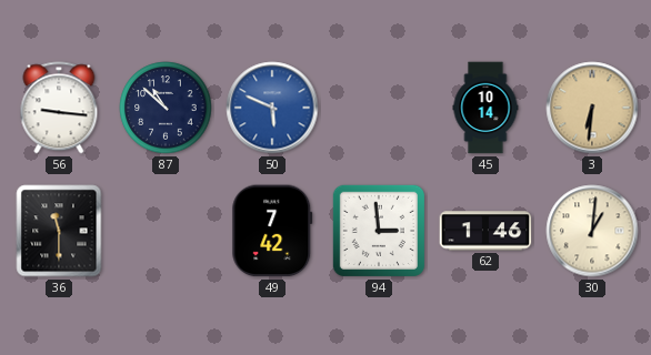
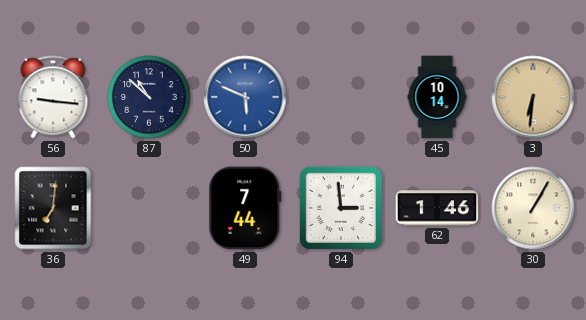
36: 11:30 -> 7:01 (53, 208)
49: 7:42 -> 7:44 (245, 208)
30: 1:01 -> 1:05 (533, 208)
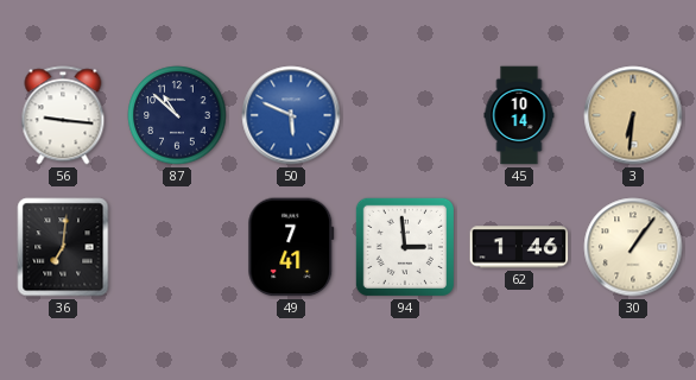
49: 7:44 -> 7:41 (291, 247)
30: 1:05 -> 1:06 (633, 247)
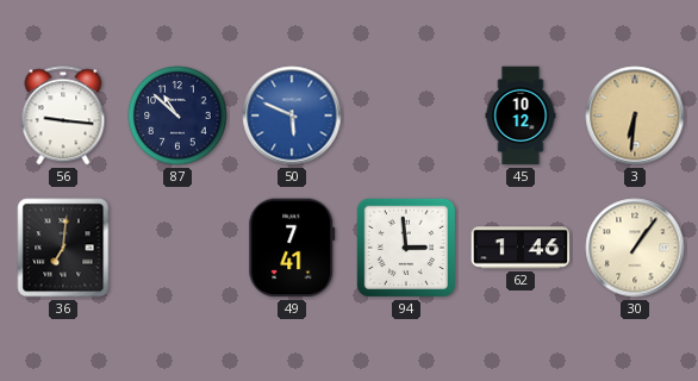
45: 10:14 -> 10:12 (521, 115)
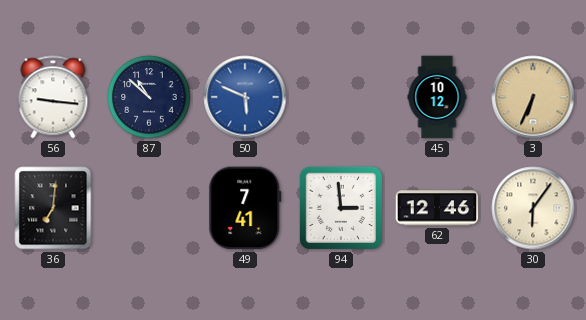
3: 6:31 -> 6:34 (533, 97)
62: 1:46 -> 12:46 (437, 208)
30: 1:06 -> 6:06 (533, 208)
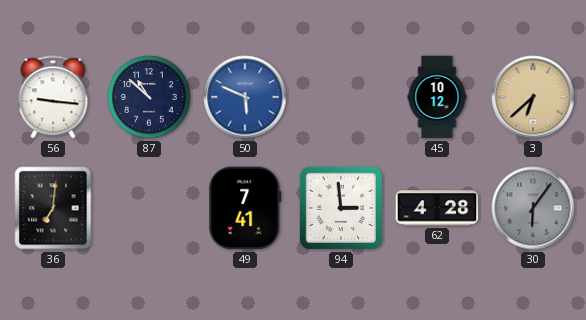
3: 6:34 -> 6:38 (533, 97)
62: 12:46 -> 4:28 (437, 208)
30 dial: cream -> grey (533, 208)
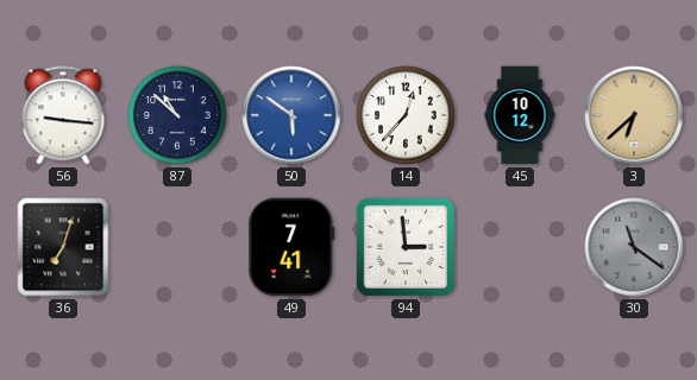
50: 5:49 -> 5:51 (291, 115)
14: none -> 12:37 (406, 115)
36: 7:01 -> 7:03 (63, 247)
62: 4:28 -> none (437, 208)
30: 6:06 -> 11:21 (634, 247)
